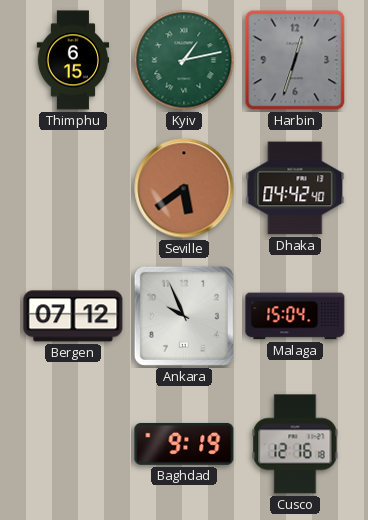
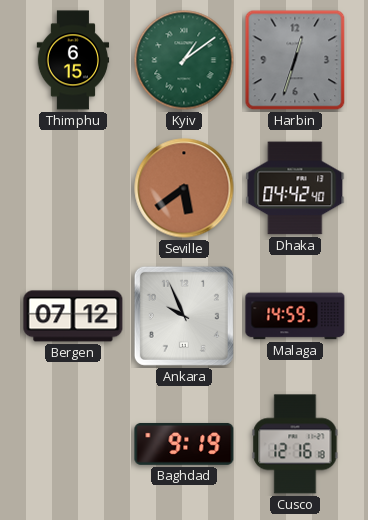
Kyiv: 1:13 -> 1:09 (184, 60)
Malaga: 15:04 -> 14:59 (295, 316)
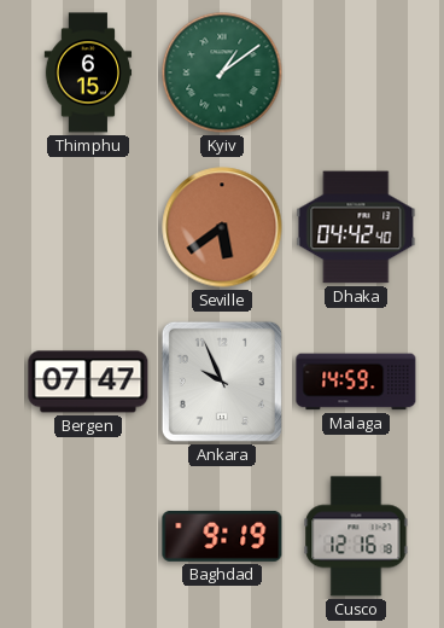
Harbin: 12:33 -> none (295, 60)
Bergen: 07:12 -> 07:47 (88, 382)
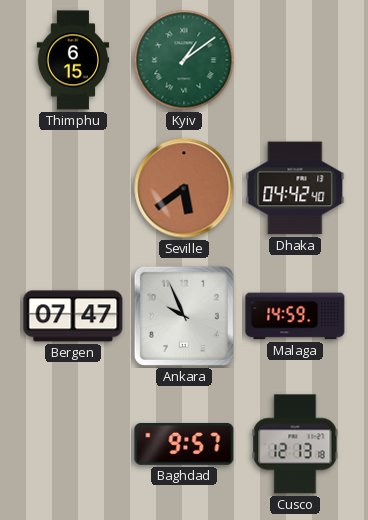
Baghdad: 9:19 -> 9:57 (184, 444)
Cusco: 12:16 -> 12:13 (295, 444)
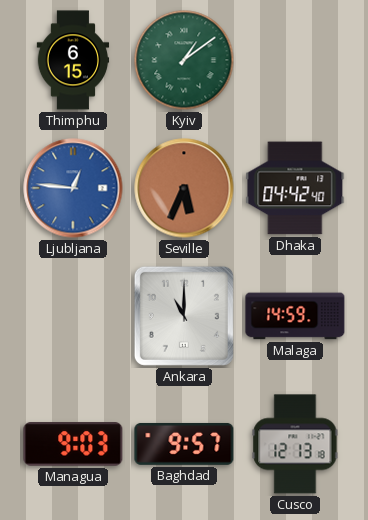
Ljubljana: none -> 12:46 (73, 188)
Seville: 5:39 -> 5:34 (184, 188)
Bergen: 07:47 -> none (73, 316)
Ankara: 9:56 -> 11:00 (184, 316)
Managua: none -> 9:03 (73, 444)
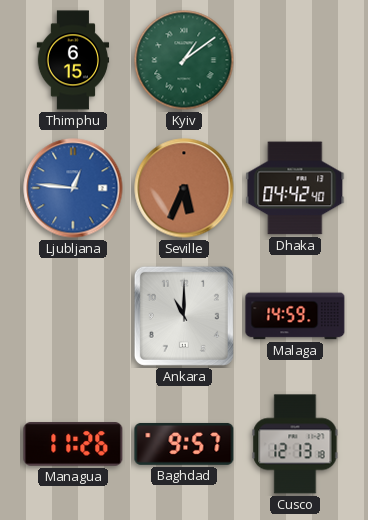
Managua: 9:03 -> 11:26 (73, 444)
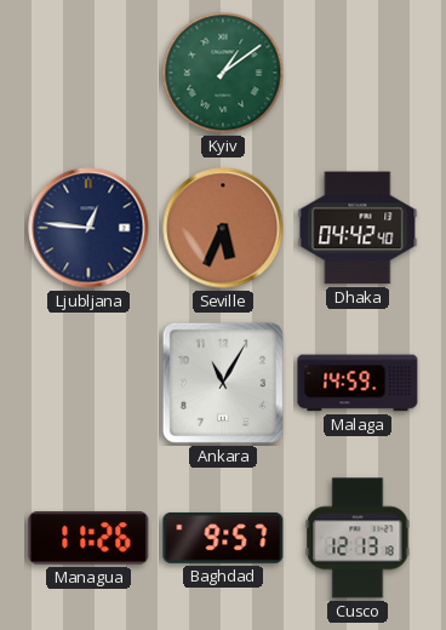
Thimphu: 6:15 -> none (73, 60)
Ljubljana dial: blue -> navy (88, 228)
Ankara: 11:00 -> 11:05 (223, 383)
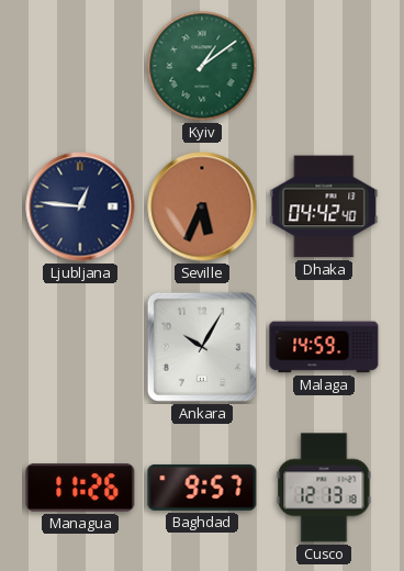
Ankara: 11:05 -> 10:05 (202, 347)
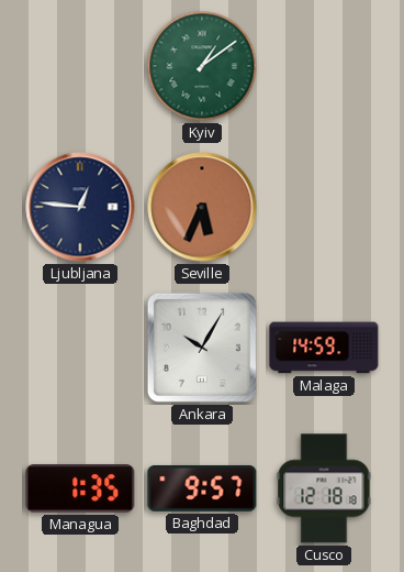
Dhaka: 04:42 -> none (324, 206)
Managua: 11:26 -> 1:35 (80, 488)
Cusco: 12:13 -> 12:18 (324, 488)
